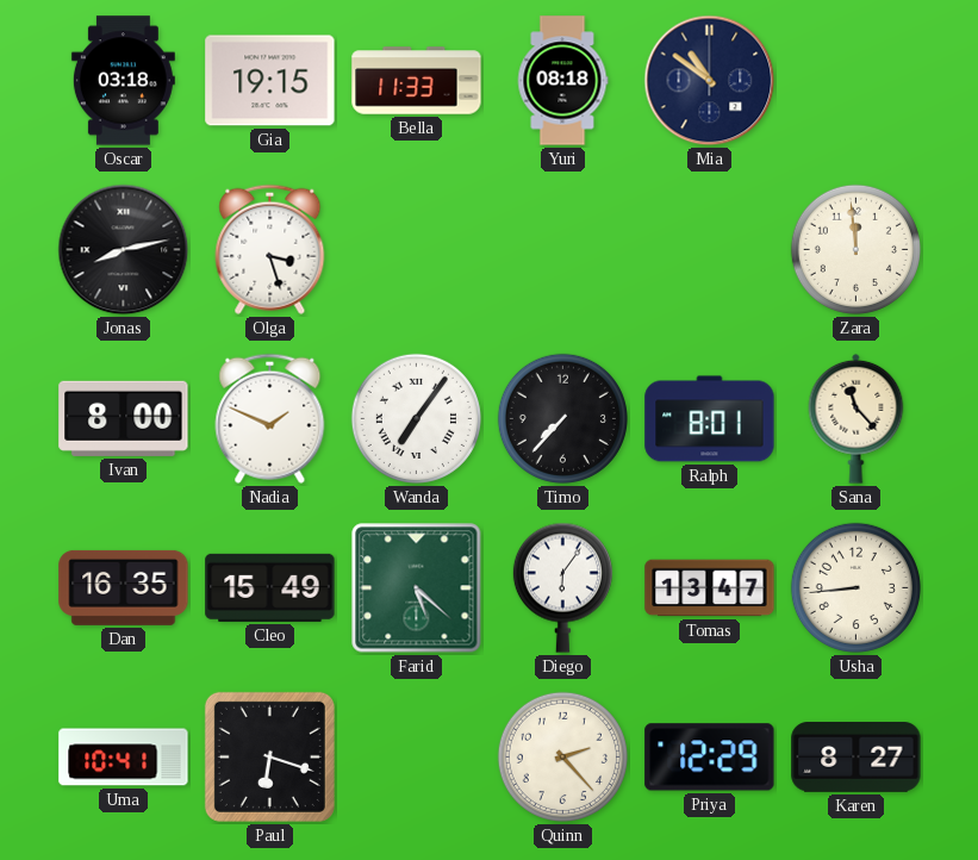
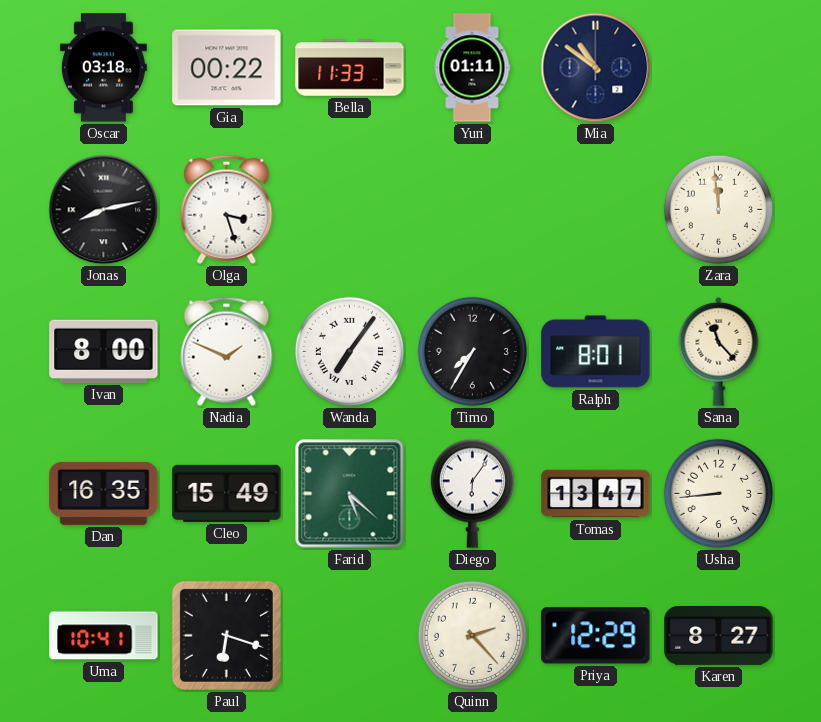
Gia: 19:15 -> 00:22 (227, 68)
Yuri: 08:18 -> 01:11 (472, 68)
Timo: 7:37 -> 7:35 (472, 351)
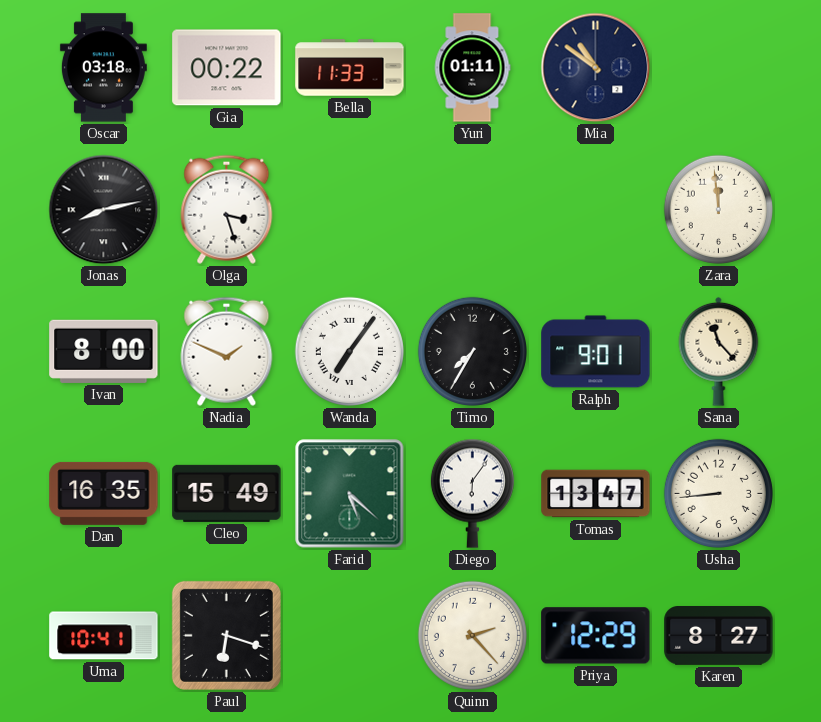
Ralph: 8:01 -> 9:01 (596, 352)
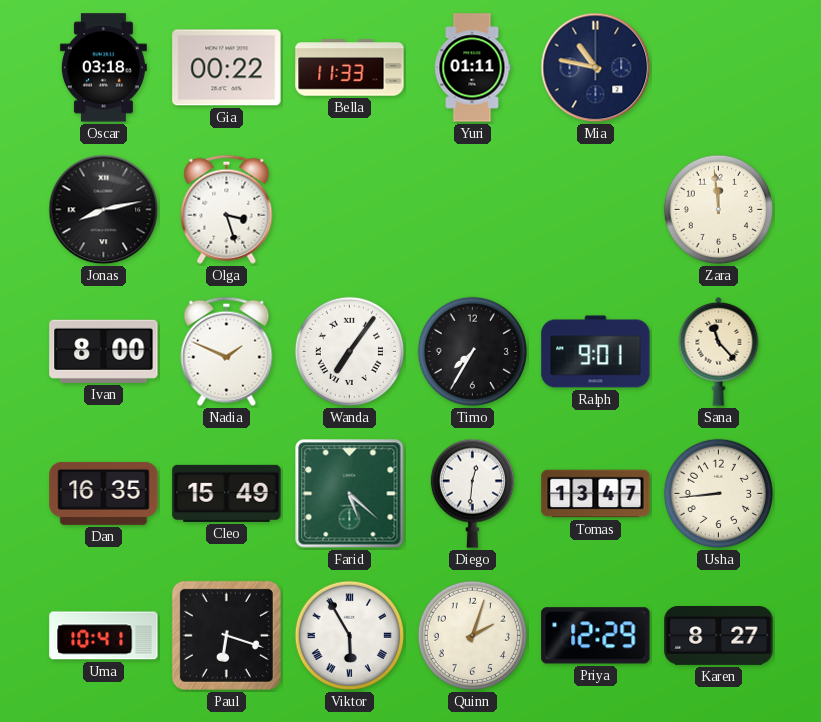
Mia: 10:51 -> 10:47 (596, 68)
Diego: 6:06 -> 12:31 (472, 493)
Viktor: none -> 5:55 (349, 635)
Quinn: 2:23 -> 2:03 (472, 635)
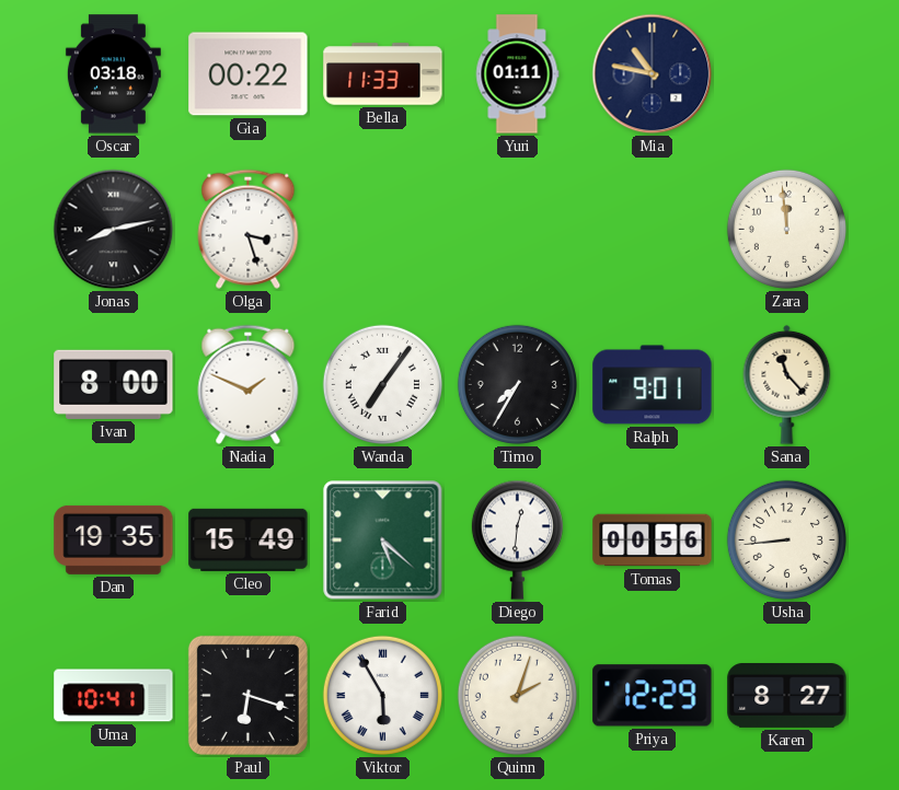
Dan: 16:35 -> 19:35 (114, 539)
Tomas: 13:47 -> 00:56 (653, 541)
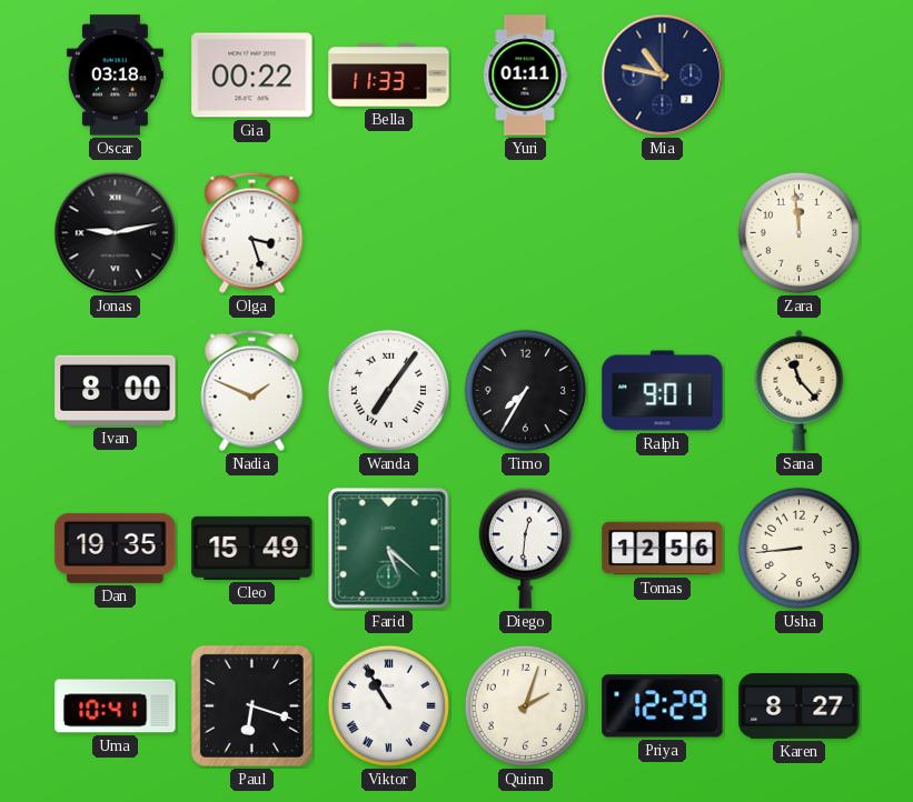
Jonas: 8:13 -> 9:13 (116, 233)
Tomas: 00:56 -> 12:56 (663, 549)
Viktor: 5:55 -> 10:55 (388, 705)
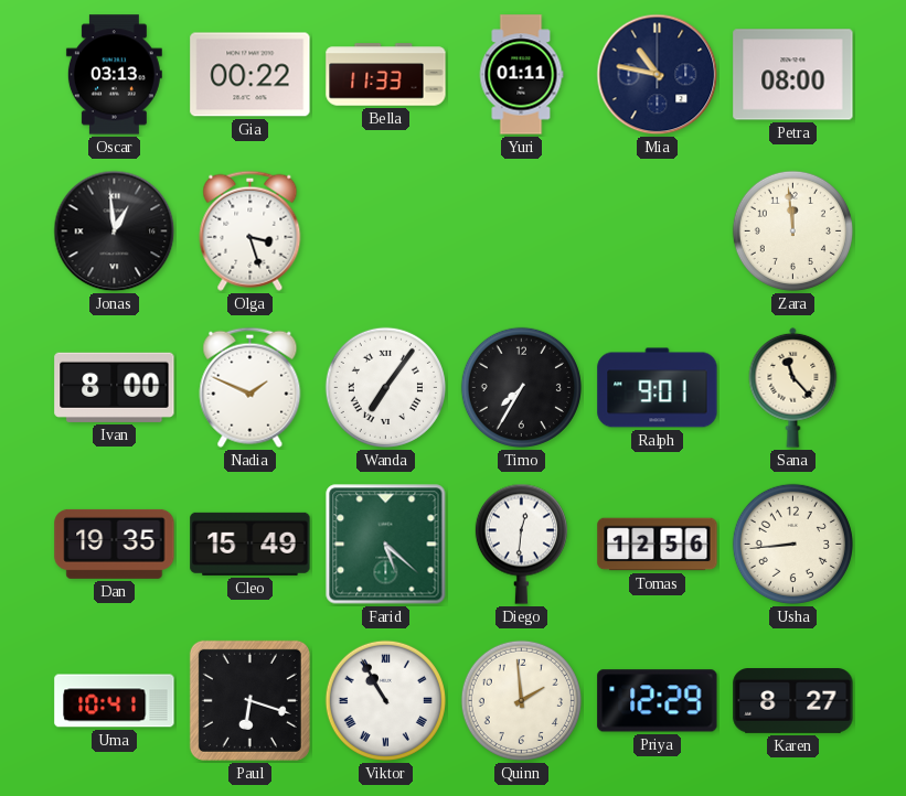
Oscar: 03:18 -> 03:13 (114, 75)
Petra: none -> 08:00 (793, 75)
Jonas: 9:13 -> 12:59 (115, 232)
Quinn: 2:03 -> 1:59 (521, 700)
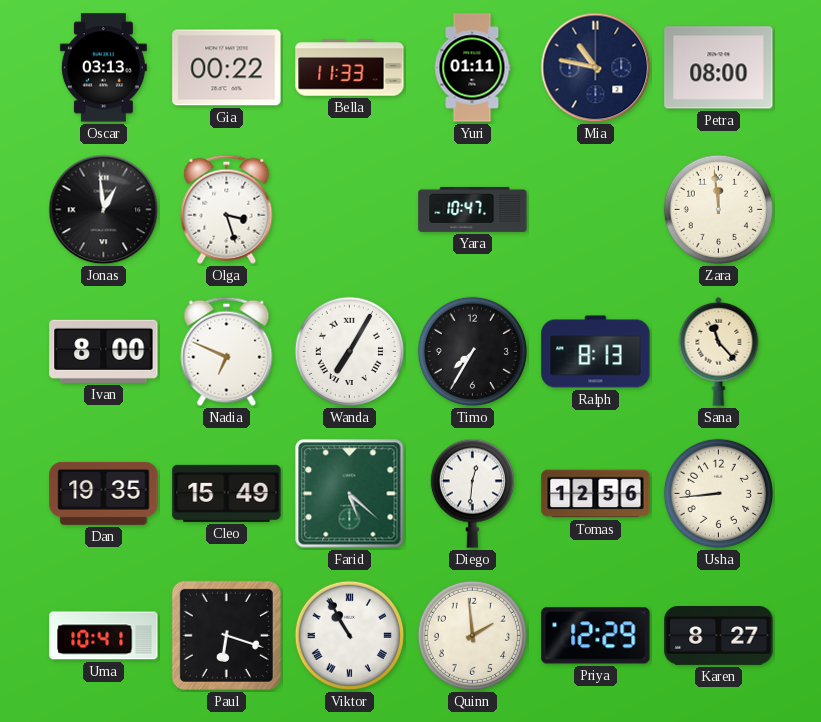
Yara: none -> 10:47 (473, 209)
Nadia: 1:49 -> 6:49 (227, 351)
Wanda: 7:06 -> 7:05 (349, 351)
Ralph: 9:01 -> 8:13 (596, 352)
